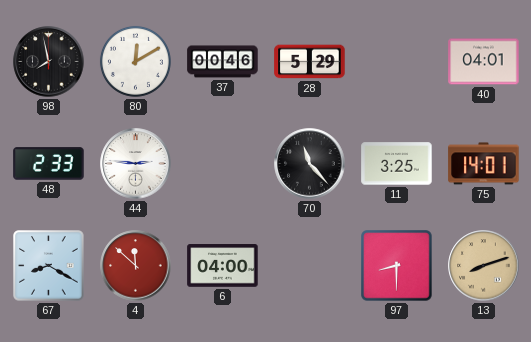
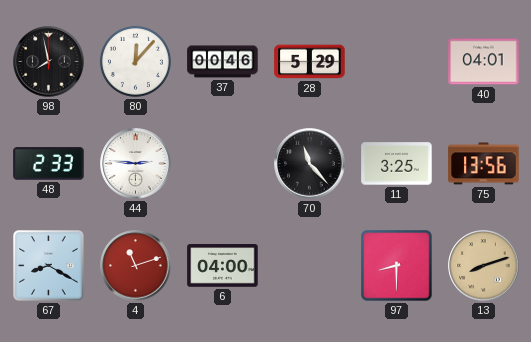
80: 12:10 -> 12:07 (135, 61)
75: 14:01 -> 13:56 (484, 164)
4: 11:52 -> 11:12 (136, 266)
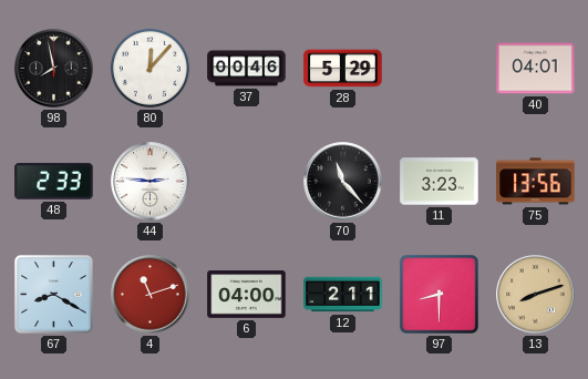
11: 3:25 -> 3:23 (440, 182)
12: none -> 2:11 (343, 295)
